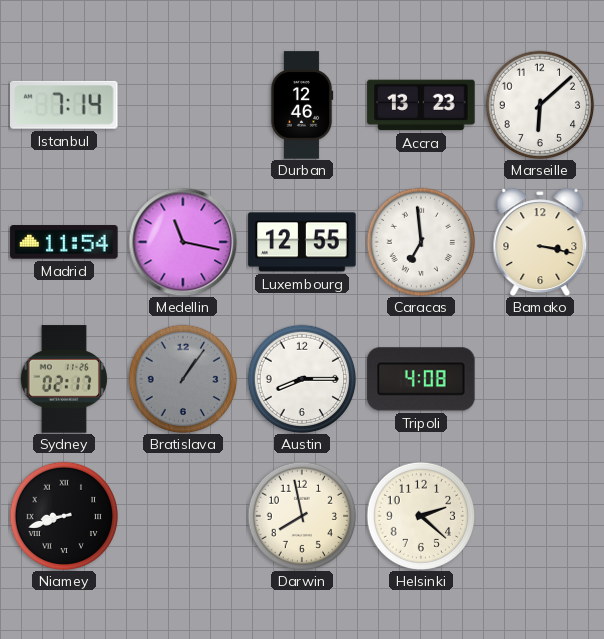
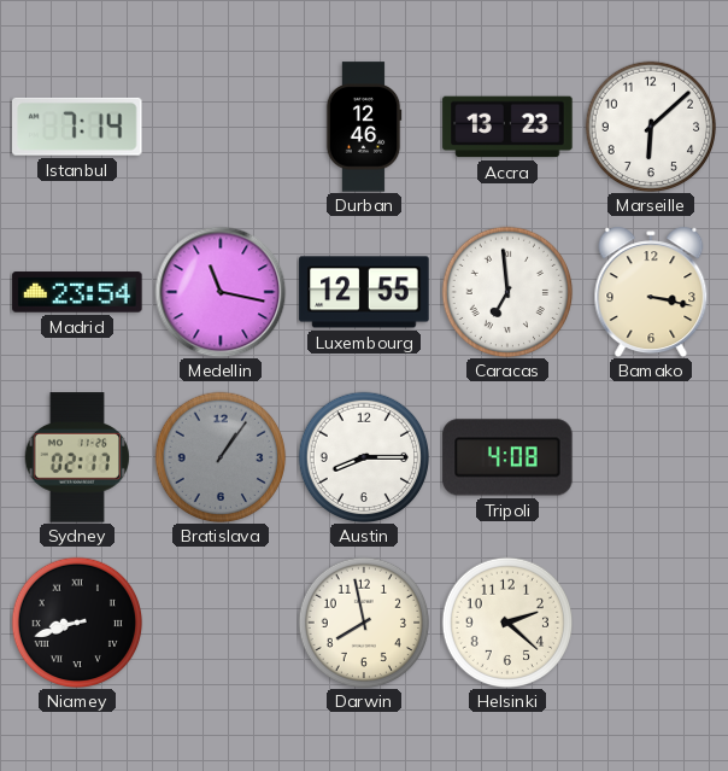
Madrid: 11:54 -> 23:54 (77, 292)
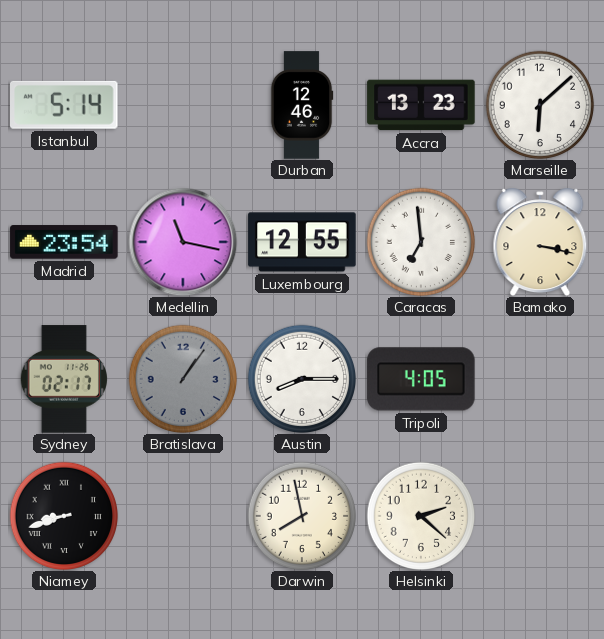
Istanbul: 7:14 -> 5:14 (64, 105)
Tripoli: 4:08 -> 4:05 (421, 379)
